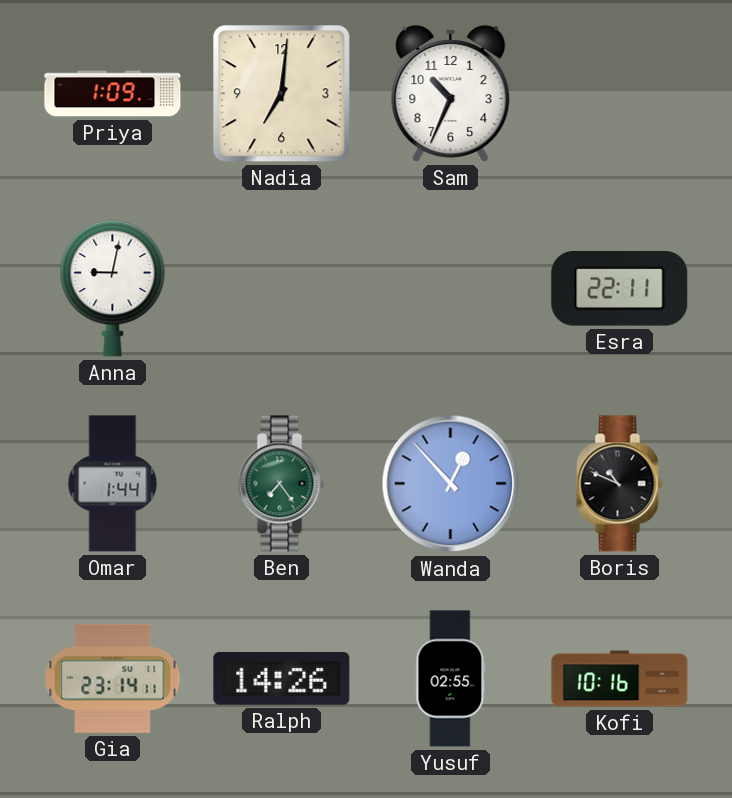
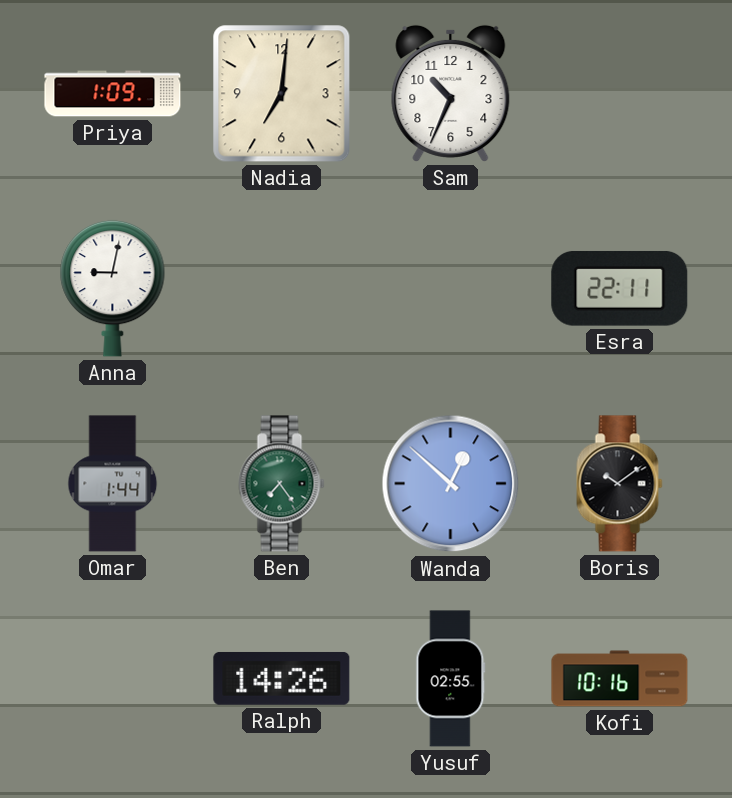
Wanda: 12:53 -> 12:52 (451, 484)
Boris: 10:49 -> 10:09 (620, 484)
Gia: 23:14 -> none (113, 678)
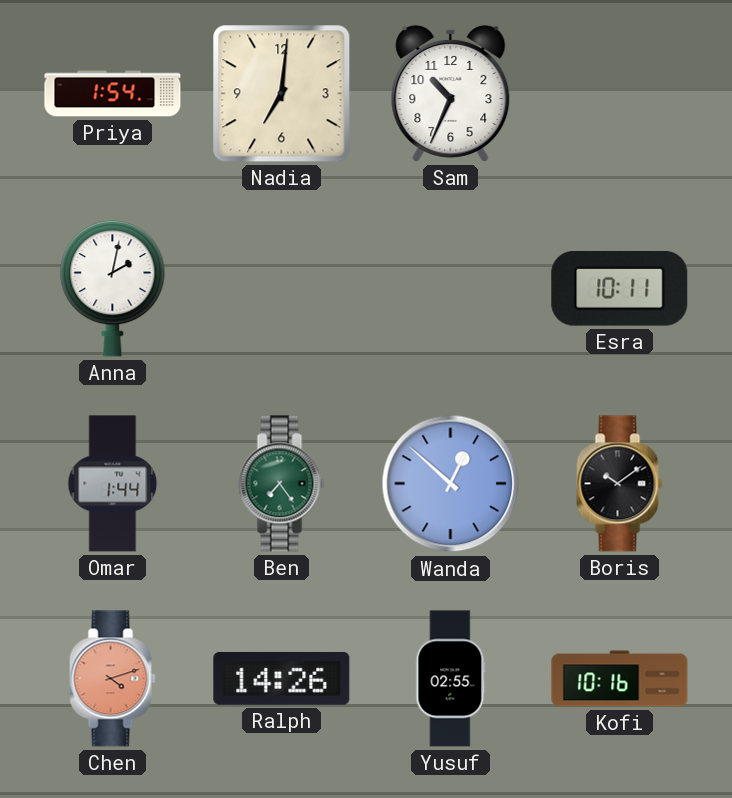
Priya: 1:09 -> 1:54 (113, 94)
Anna: 9:02 -> 2:02 (113, 288)
Esra: 22:11 -> 10:11 (620, 288)
Chen: none -> 4:12 (113, 679)
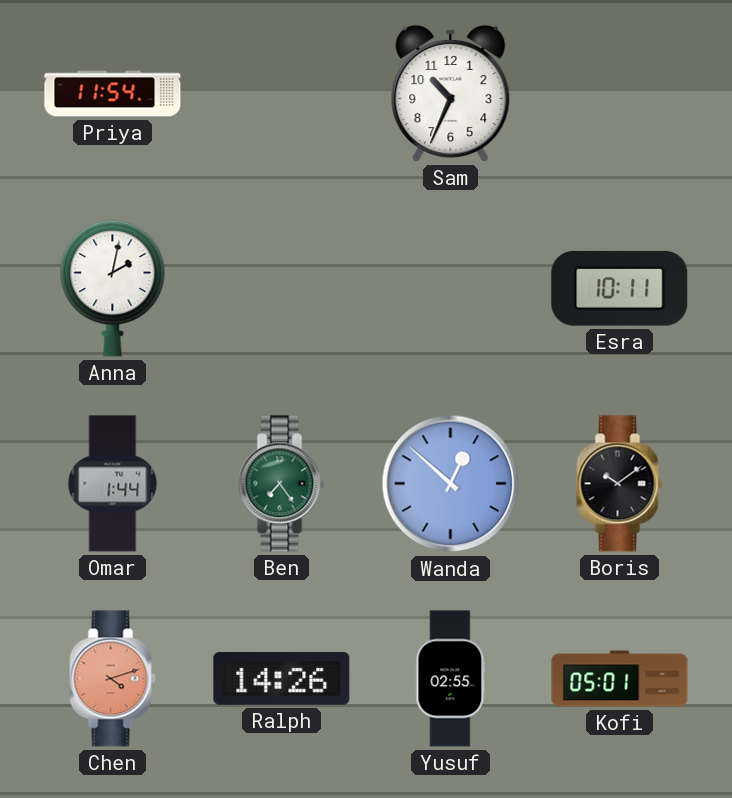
Priya: 1:54 -> 11:54 (113, 94)
Nadia: 7:01 -> none (282, 94)
Kofi: 10:16 -> 05:01 (620, 679)
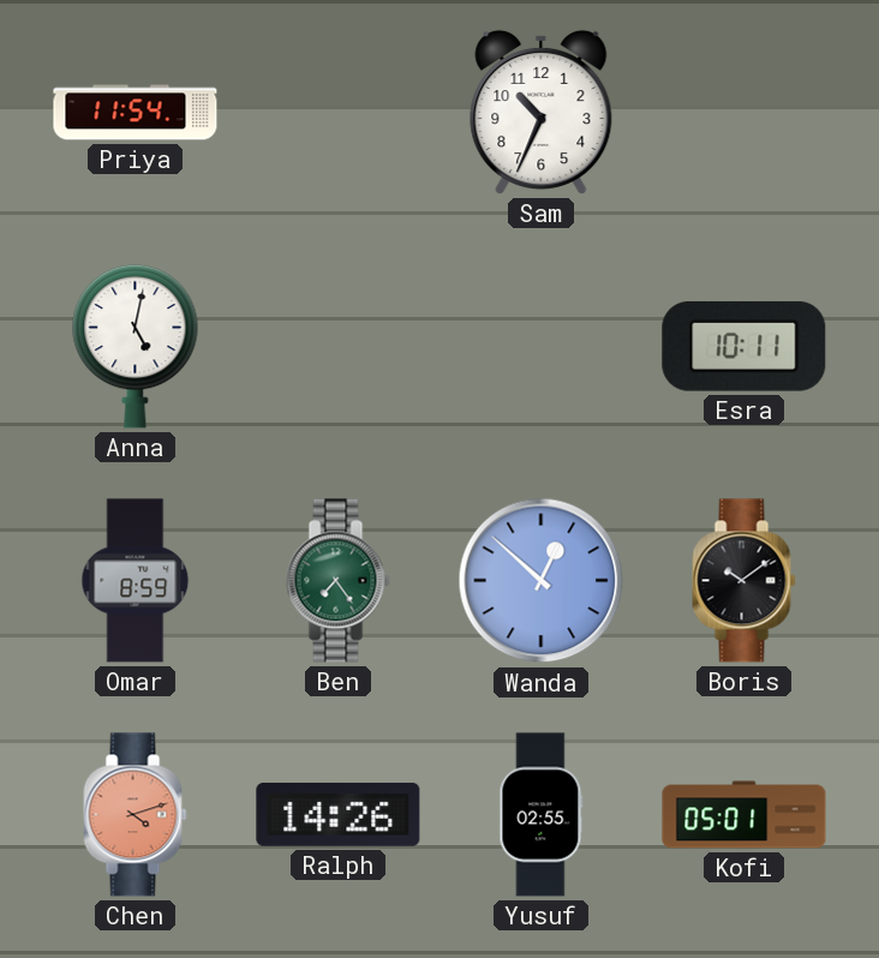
Anna: 2:02 -> 5:02 (136, 346)
Omar: 1:44 -> 8:59 (136, 581)
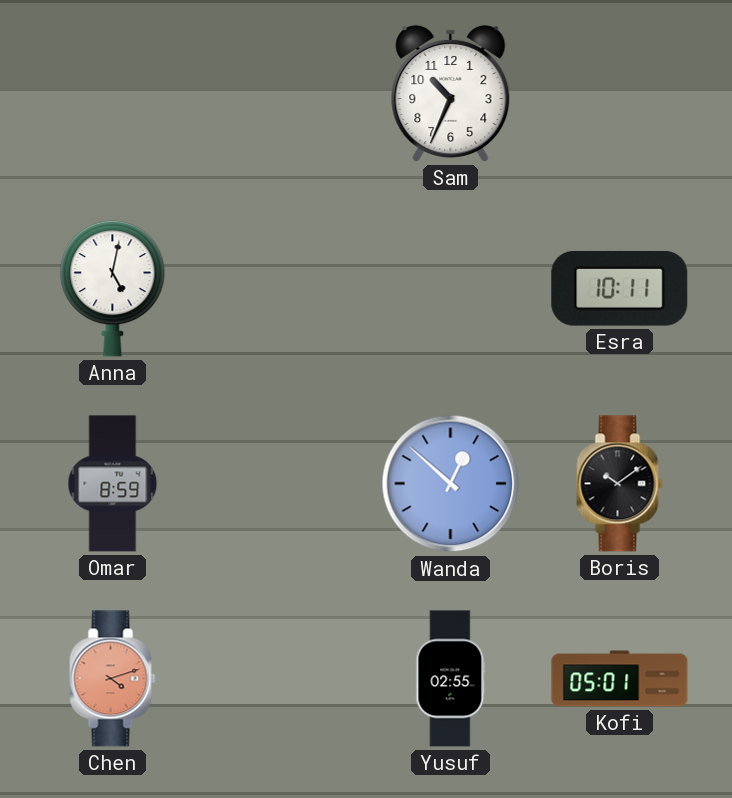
Priya: 11:54 -> none (136, 113)
Ben: 7:24 -> none (339, 581)
Ralph: 14:26 -> none (339, 815)
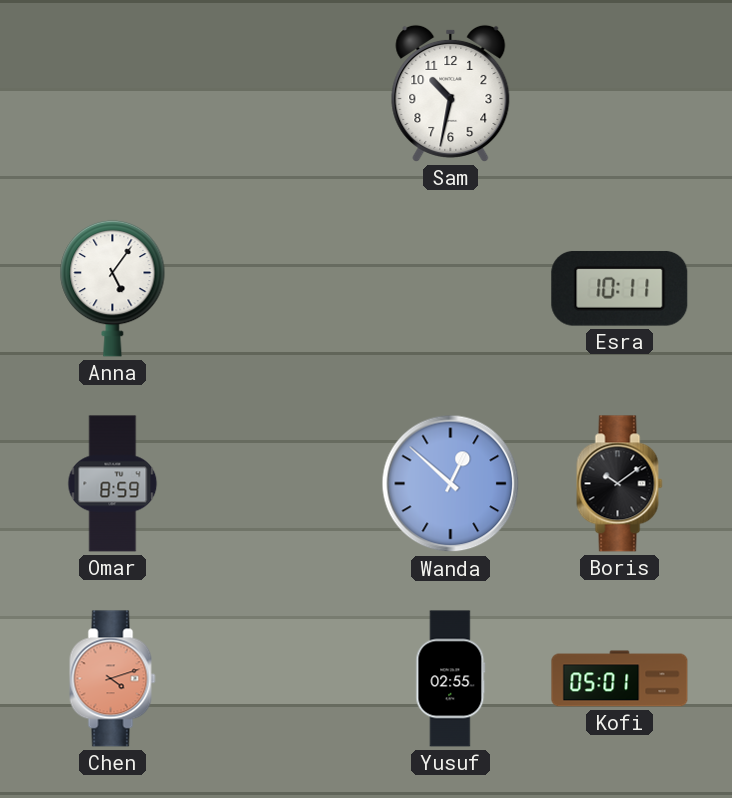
Sam: 10:34 -> 10:32 (451, 93)
Anna: 5:02 -> 5:06 (113, 288)
